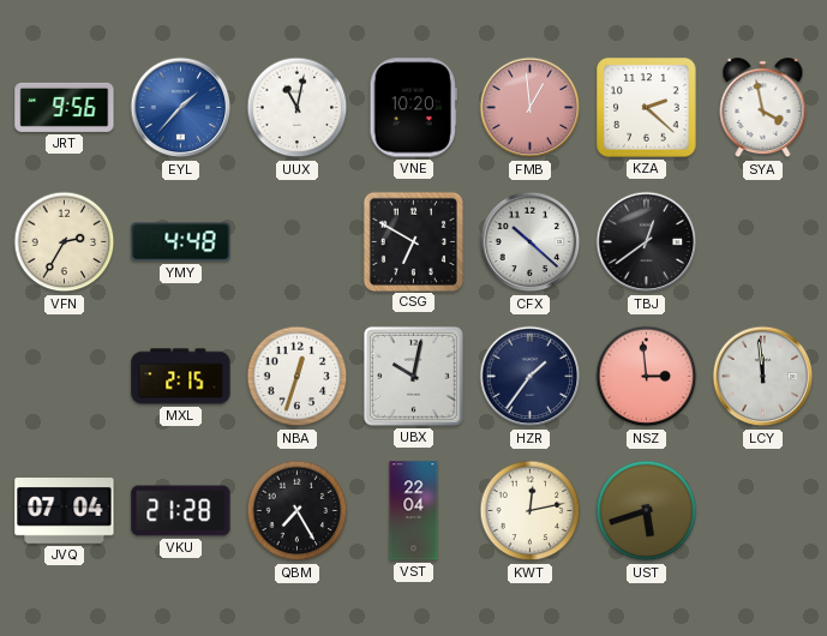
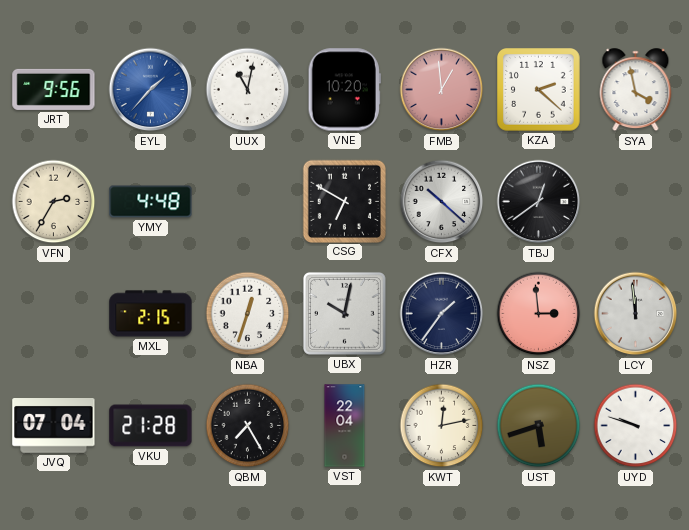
UYD: none -> 9:48 (636, 426)
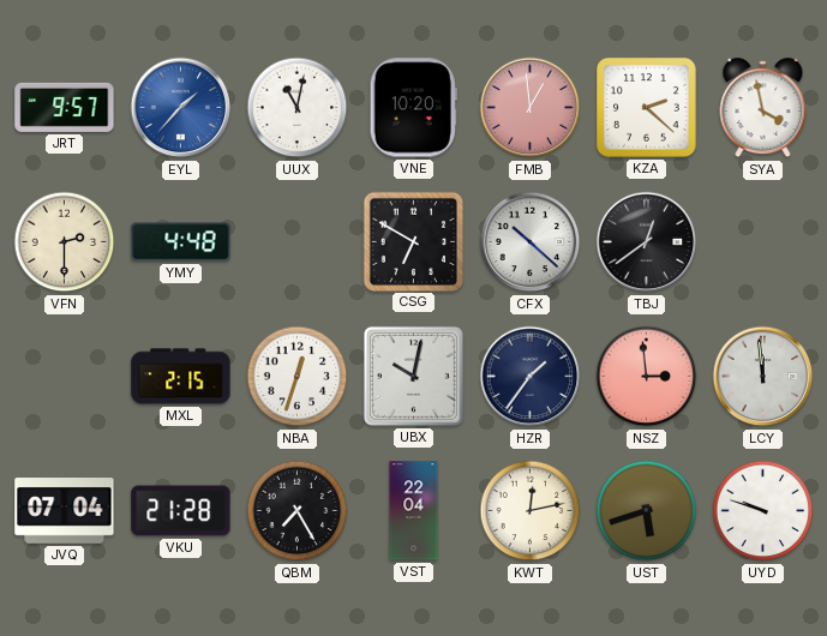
JRT: 9:56 -> 9:57 (65, 107)
VFN: 2:35 -> 2:30 (65, 242)
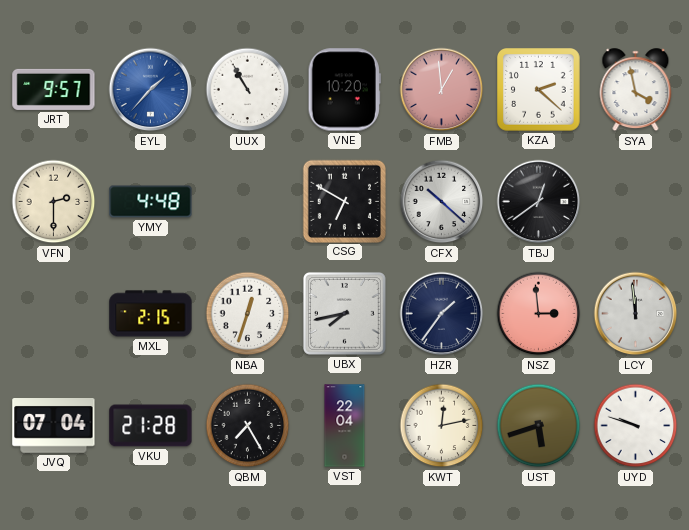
UUX: 11:02 -> 10:55 (248, 90)
UBX: 10:02 -> 7:43 (344, 313)
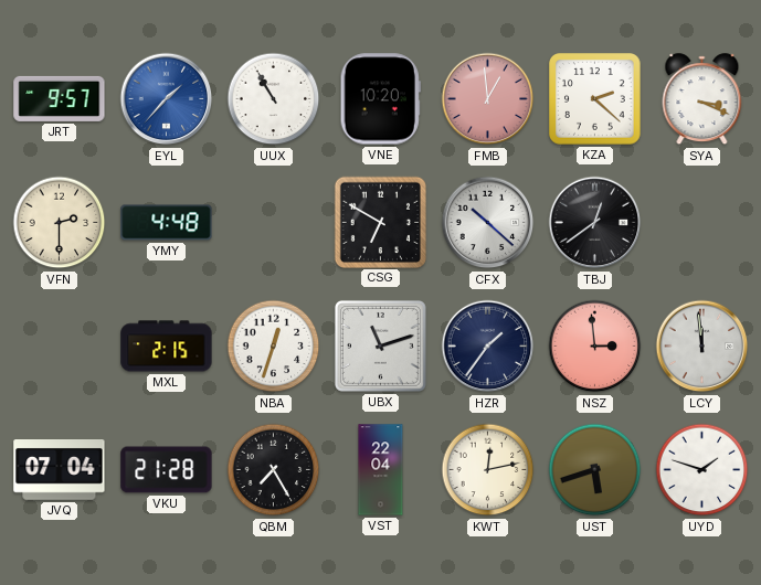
SYA: 3:58 -> 3:19 (702, 99)
UBX: 7:43 -> 11:12 (380, 345)
UYD: 9:48 -> 1:48 (702, 470)
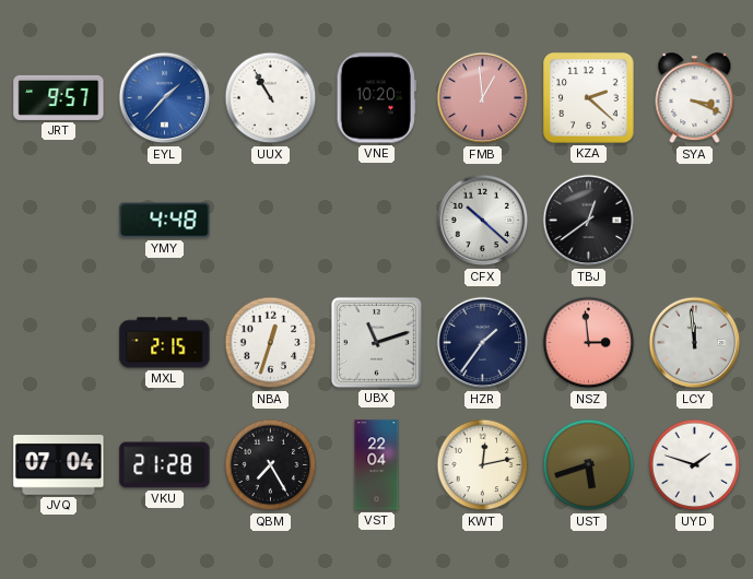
VFN: 2:30 -> none (60, 223)
CSG: 6:50 -> none (380, 222)
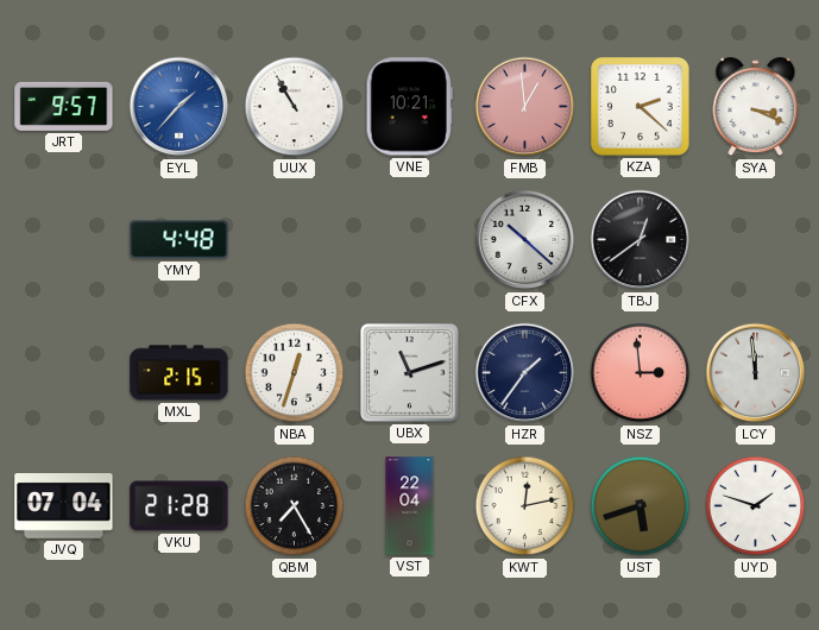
VNE: 10:20 -> 10:21 (409, 107)
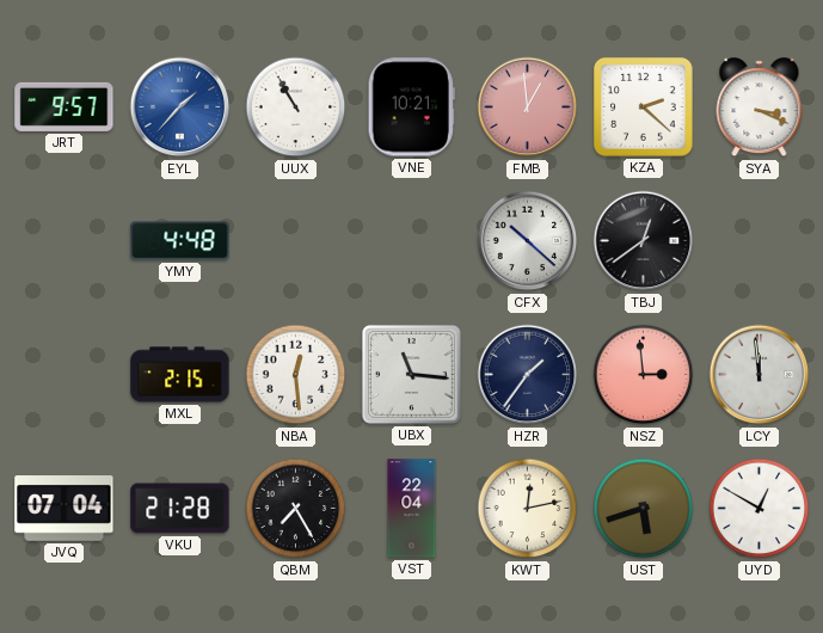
NBA: 12:33 -> 12:29 (296, 375)
UBX: 11:12 -> 11:16 (411, 374)
UYD: 1:48 -> 12:50 (760, 509)
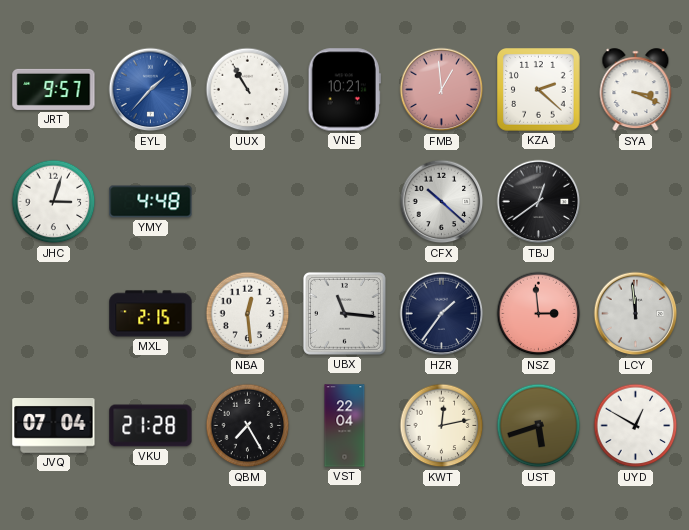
JHC: none -> 3:03 (54, 202)
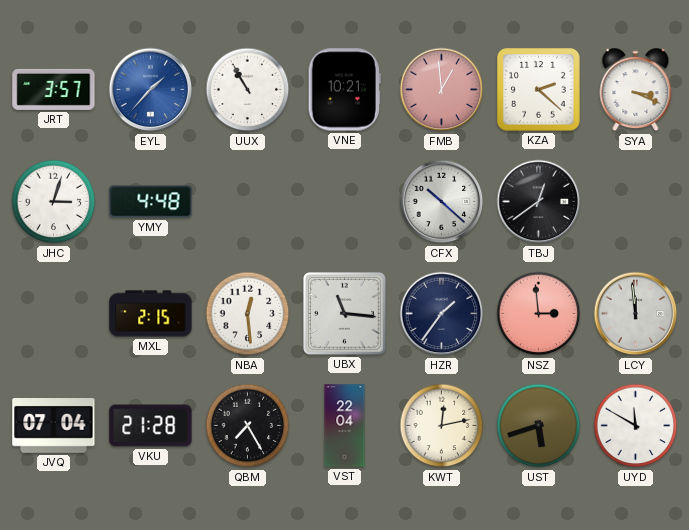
JRT: 9:57 -> 3:57 (54, 89)
UYD: 12:50 -> 11:50 (636, 426)
